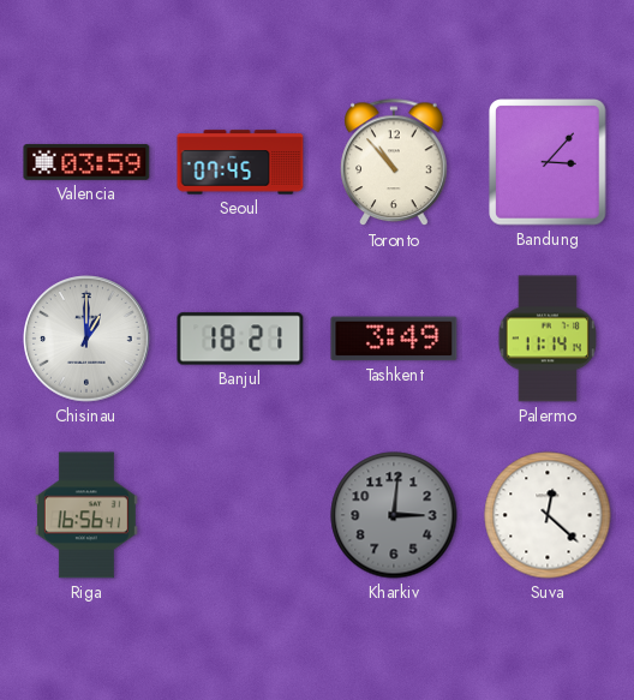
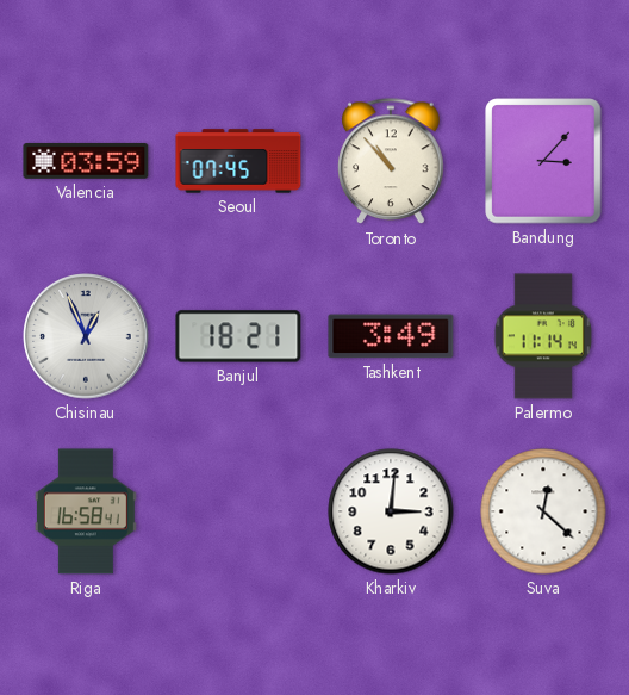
Chisinau: 1:00 -> 12:56 (86, 336)
Riga: 16:56 -> 16:58 (86, 511)
Kharkiv dial: grey -> white (391, 511)
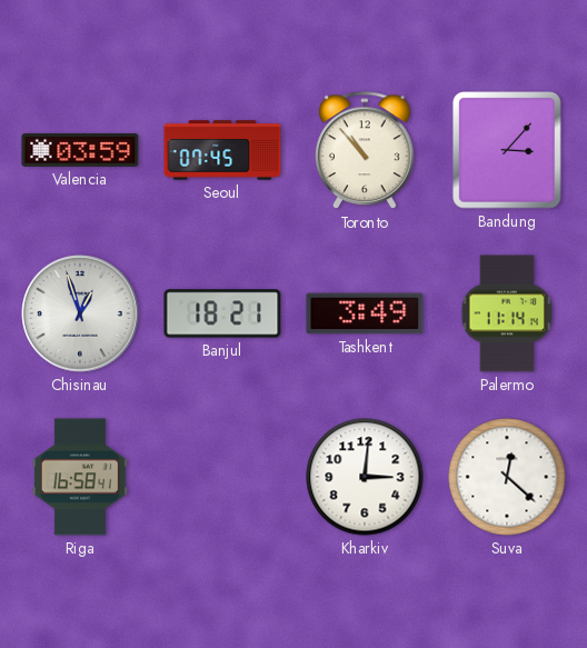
Chisinau: 12:56 -> 12:57 (80, 313)
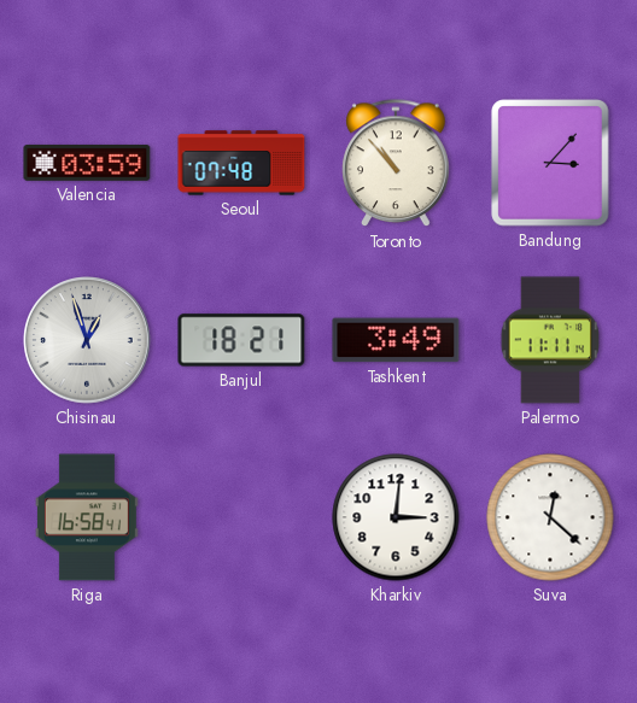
Seoul: 07:45 -> 07:48 (241, 163)
Palermo: 11:14 -> 11:11 (550, 340)
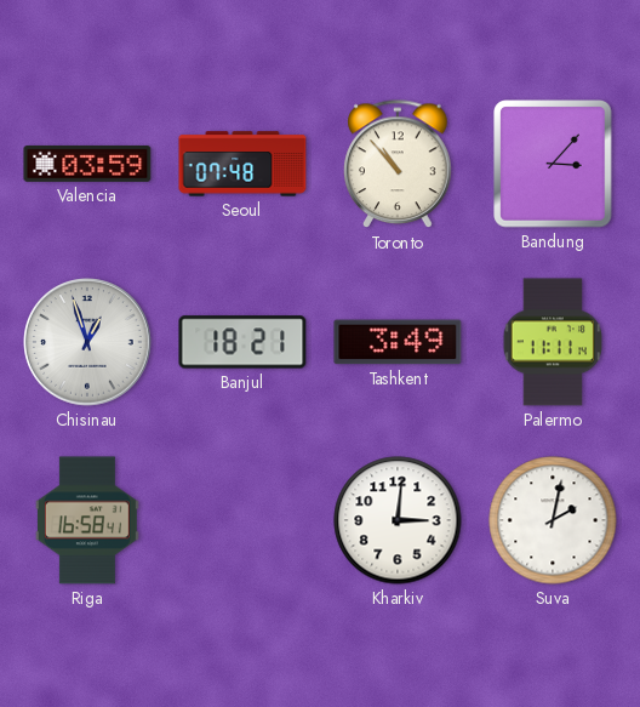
Suva: 12:22 -> 2:02 (553, 520)
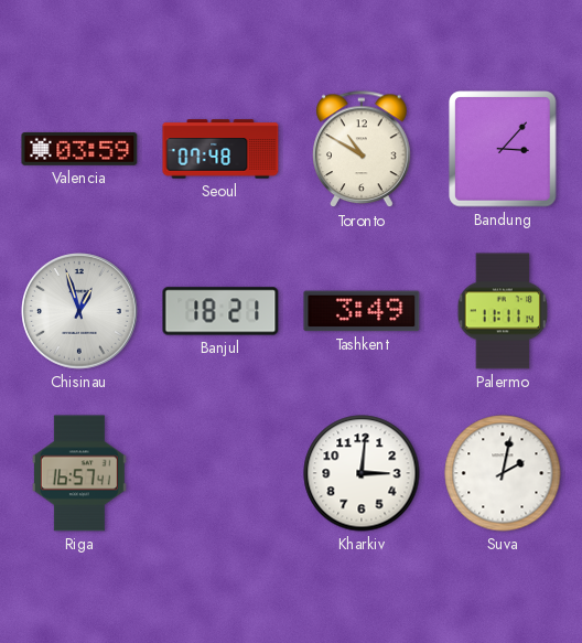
Toronto: 10:53 -> 10:50 (362, 150)
Riga: 16:58 -> 16:57 (79, 473)
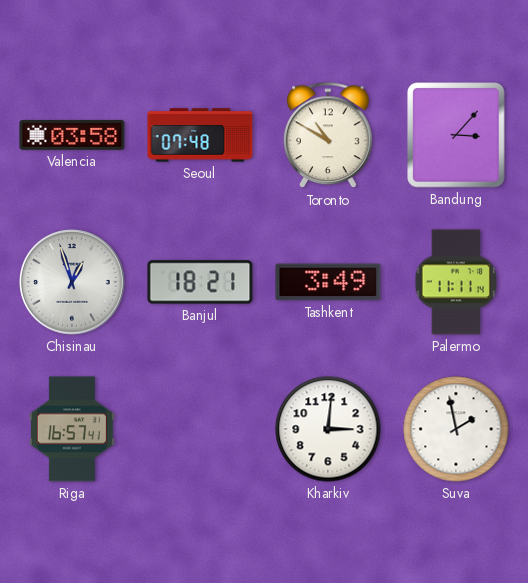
Valencia: 03:59 -> 03:58 (72, 135)
Suva: 2:02 -> 1:58 (456, 429)
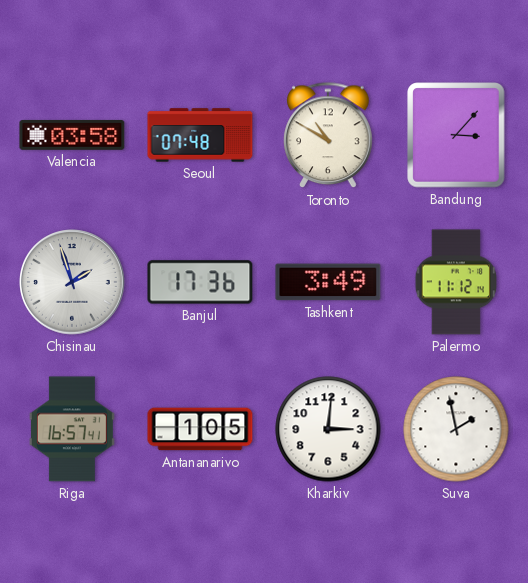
Chisinau: 12:57 -> 1:57 (72, 282)
Banjul: 18:21 -> 17:36 (200, 282)
Palermo: 11:11 -> 11:12 (456, 282)
Antananarivo: none -> 1:05 (200, 429)
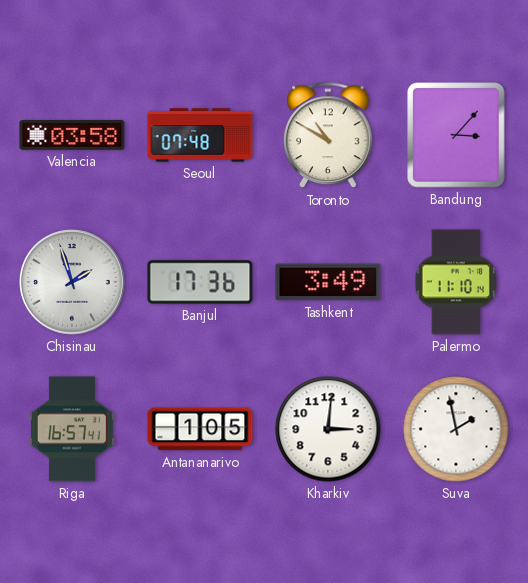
Palermo: 11:12 -> 11:10 (456, 282)
